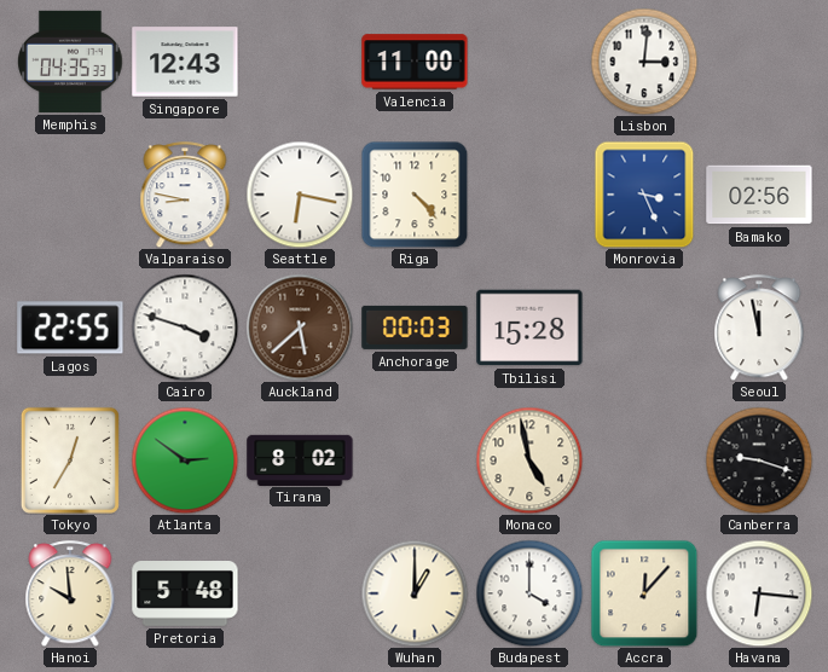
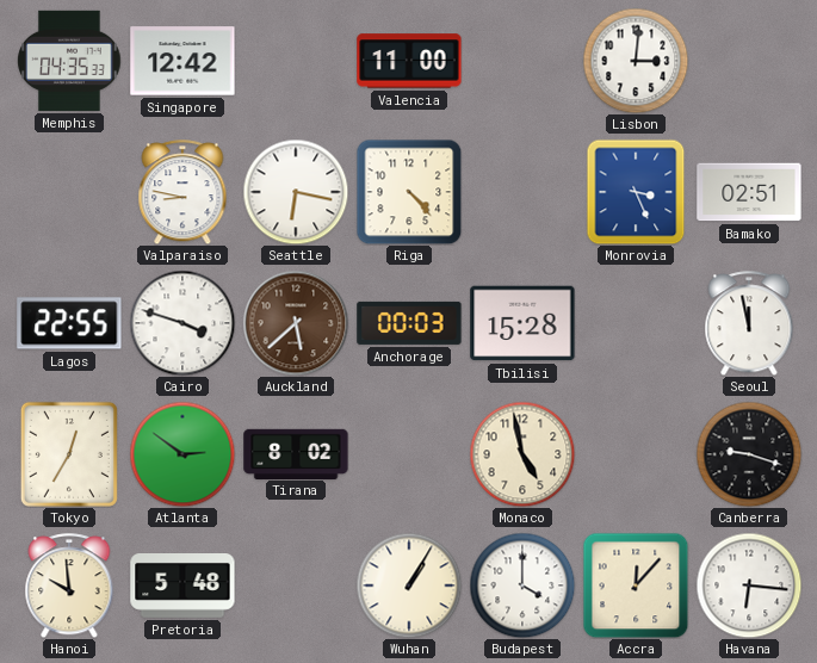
Singapore: 12:43 -> 12:42 (182, 61)
Bamako: 02:56 -> 02:51 (749, 192)
Wuhan: 1:00 -> 1:05 (409, 585)
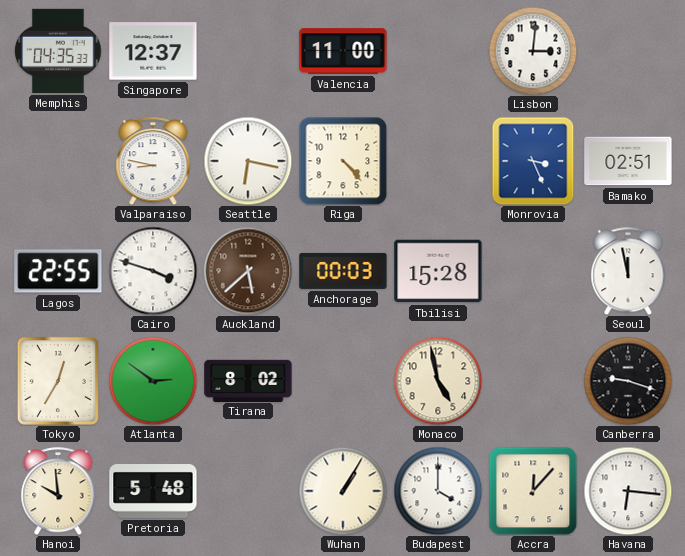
Singapore: 12:42 -> 12:37 (153, 51)
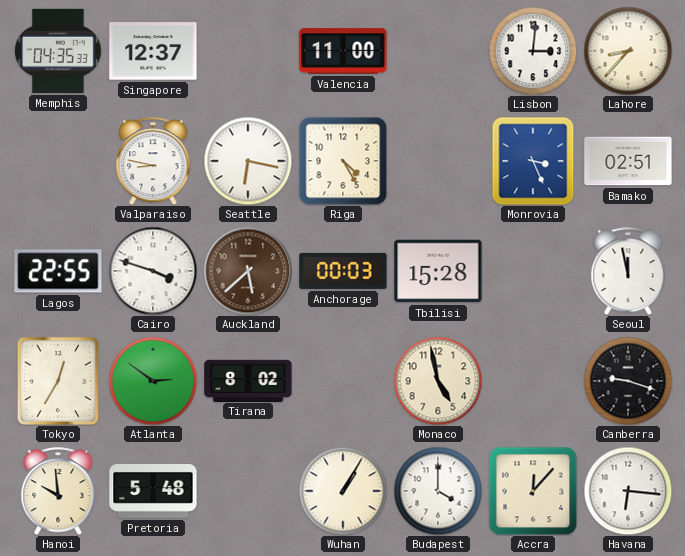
Lahore: none -> 8:37 (628, 51)
Riga: 4:23 -> 4:25 (343, 161)
